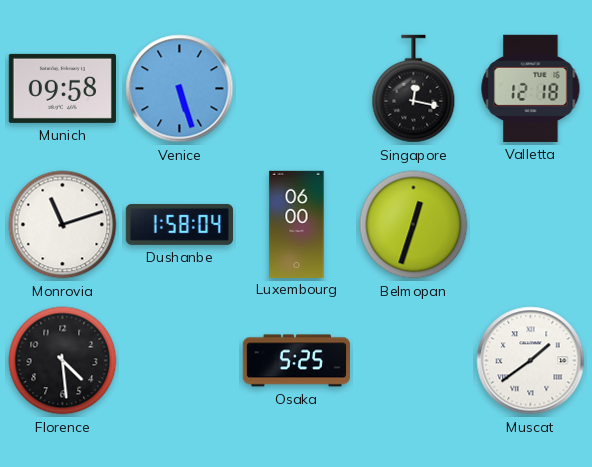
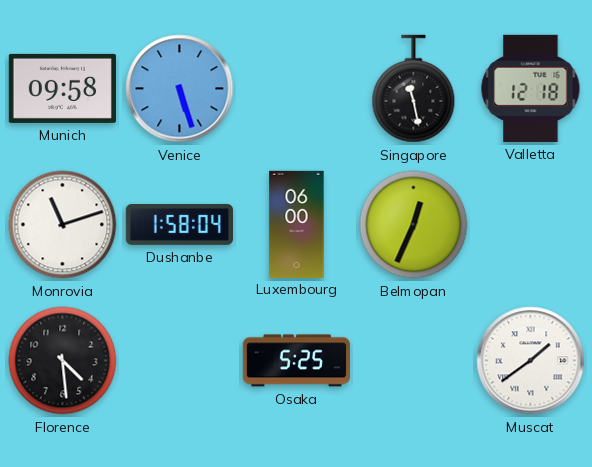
Singapore: 12:17 -> 11:28 (414, 89)
Belmopan: 12:33 -> 12:34 (414, 225)
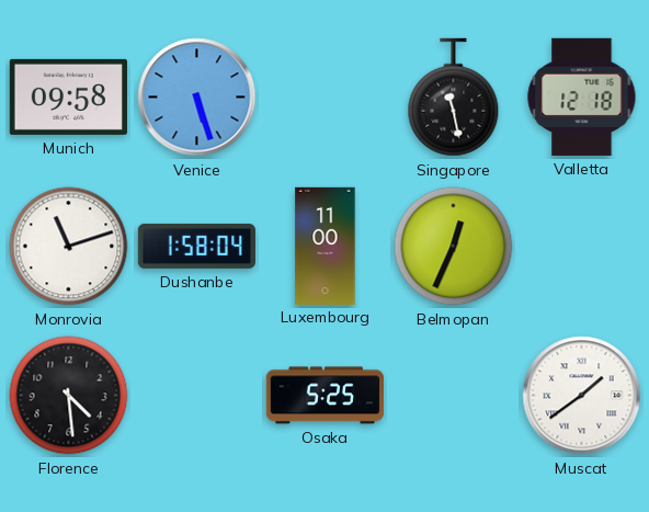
Luxembourg: 06:00 -> 11:00 (326, 246)
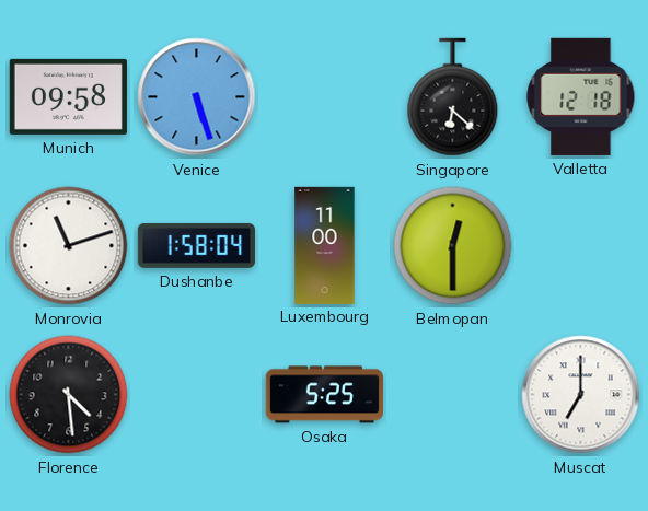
Singapore: 11:28 -> 6:22 (453, 97)
Belmopan: 12:34 -> 12:30 (453, 246)
Muscat: 1:39 -> 7:00 (581, 395)
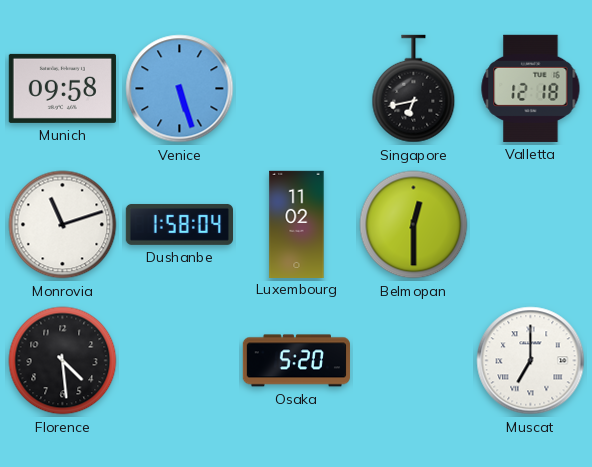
Singapore: 6:22 -> 6:43 (414, 89)
Luxembourg: 11:00 -> 11:02 (297, 224)
Osaka: 5:25 -> 5:20 (296, 361)
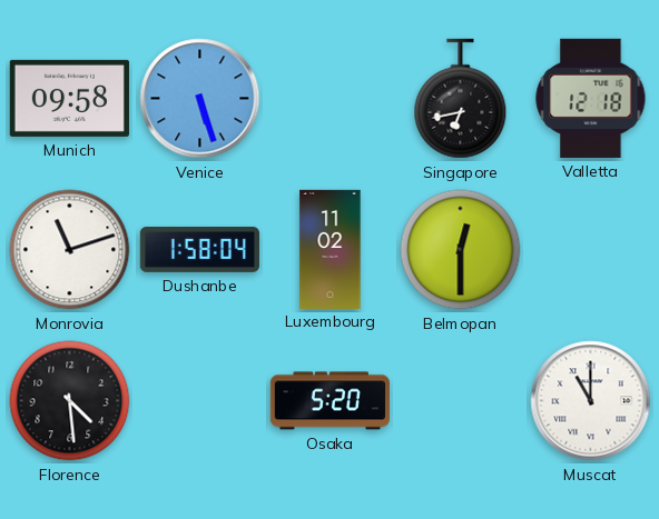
Muscat: 7:00 -> 11:00 (591, 401)
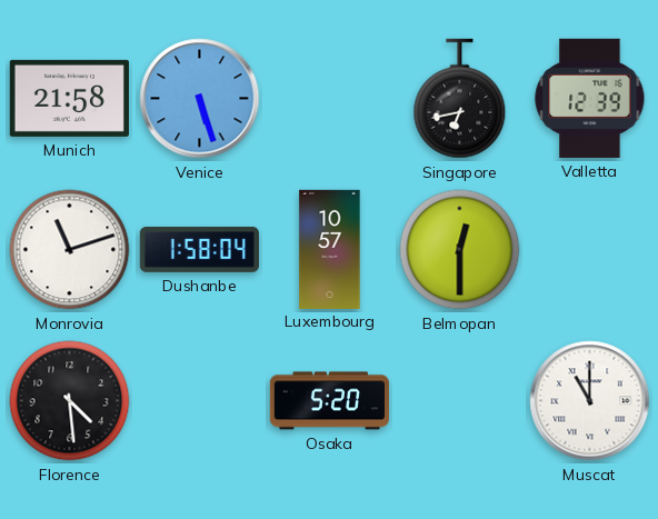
Munich: 09:58 -> 21:58 (69, 98)
Valletta: 12:18 -> 12:39 (590, 98)
Luxembourg: 11:02 -> 10:57 (330, 249)
